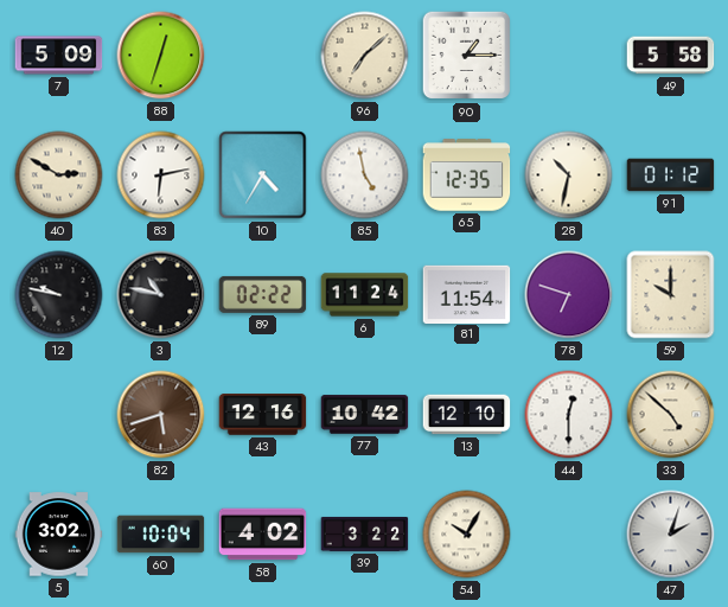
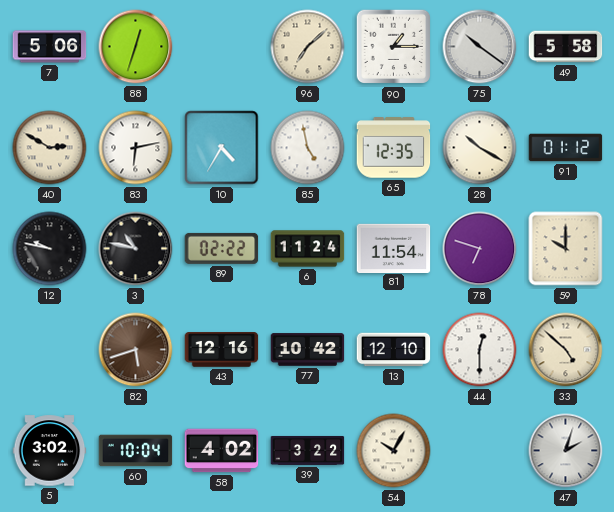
7: 5:09 -> 5:06 (50, 47)
75: none -> 10:21 (480, 47)
28: 10:32 -> 10:20 (480, 148)
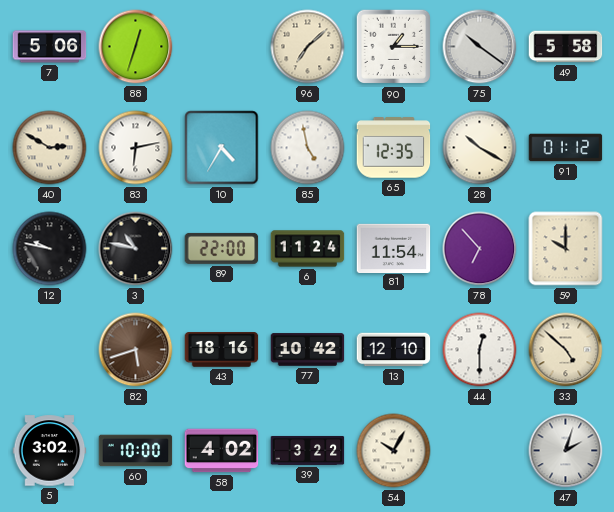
89: 02:22 -> 22:00 (222, 248)
78: 6:48 -> 6:53 (480, 249)
43: 12:16 -> 18:16 (222, 350)
60: 10:04 -> 10:00 (136, 451)
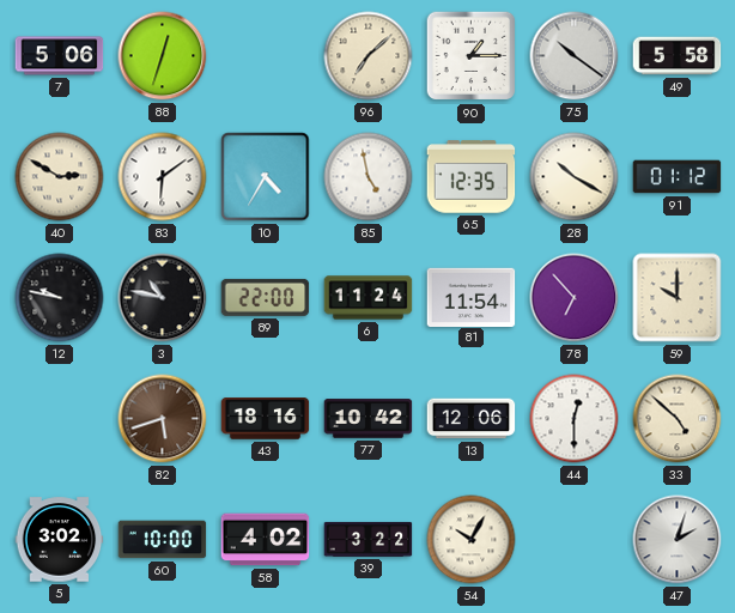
83: 6:13 -> 6:09 (163, 177)
13: 12:10 -> 12:06 (472, 419)
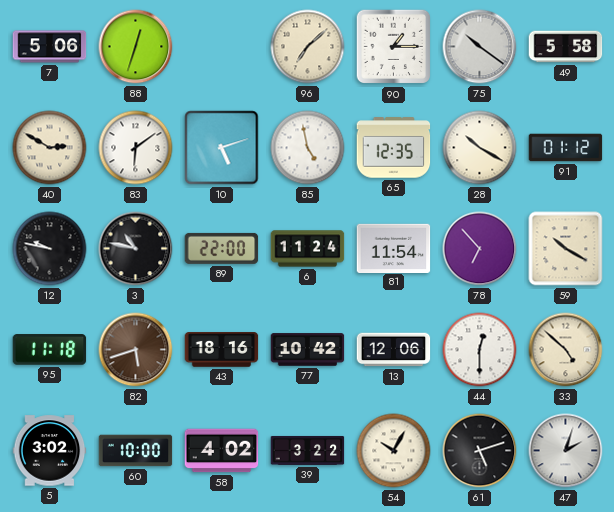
10: 4:35 -> 5:12 (222, 148)
59: 10:00 -> 10:20 (566, 249)
95: none -> 11:18 (50, 350)
61: none -> 5:12 (480, 451)
